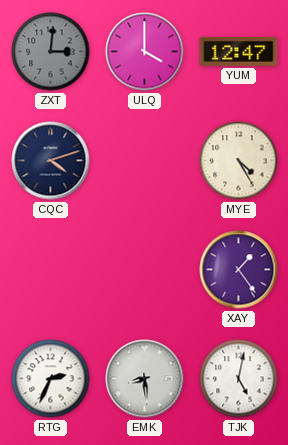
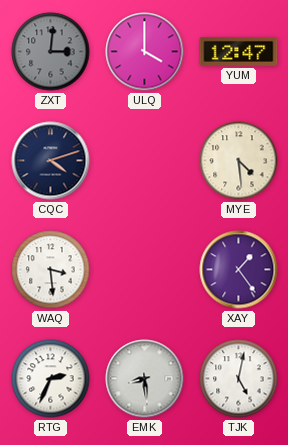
MYE: 4:25 -> 4:29 (239, 161)
WAQ: none -> 3:29 (51, 270)
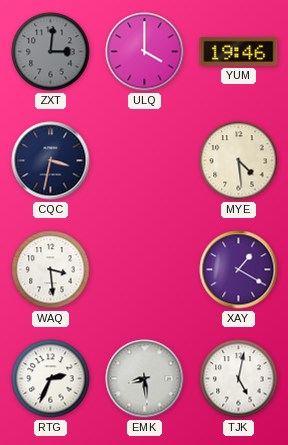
YUM: 12:47 -> 19:46 (239, 51)
CQC: 4:12 -> 3:32 (51, 161)
XAY: 1:24 -> 1:20 (239, 270)
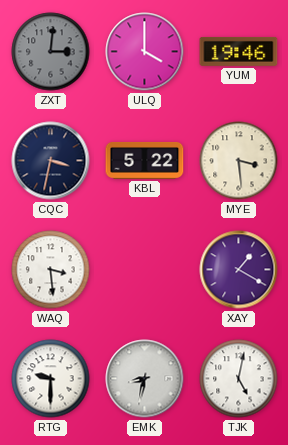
KBL: none -> 5:22 (145, 160)
MYE: 4:29 -> 3:29 (239, 161)
RTG: 2:34 -> 9:30 (51, 379)
EMK: 8:29 -> 8:32 (145, 379)
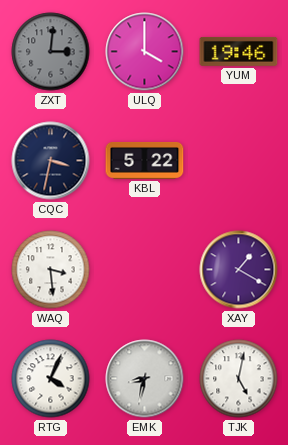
MYE: 3:29 -> none (239, 161)
RTG: 9:30 -> 4:04 (51, 379)
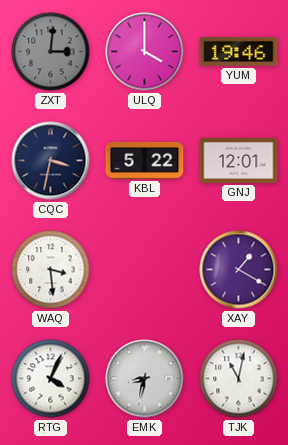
GNJ: none -> 12:01 (239, 160)
TJK: 5:02 -> 11:02 (239, 379)
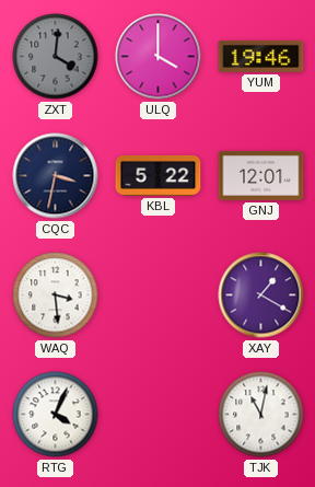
ZXT: 3:01 -> 4:01 (56, 57)
EMK: 8:32 -> none (145, 379)
